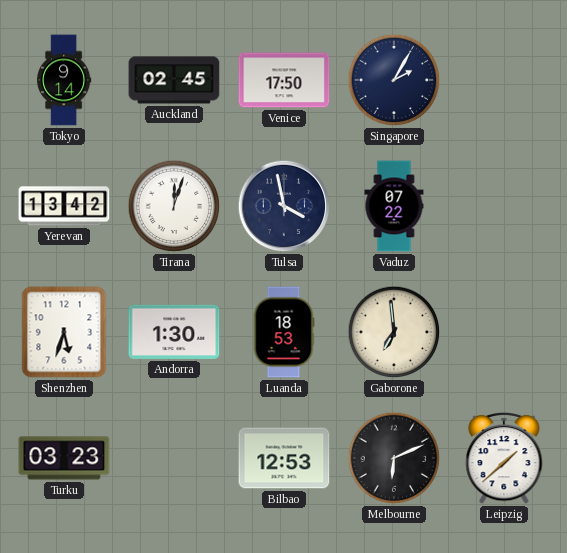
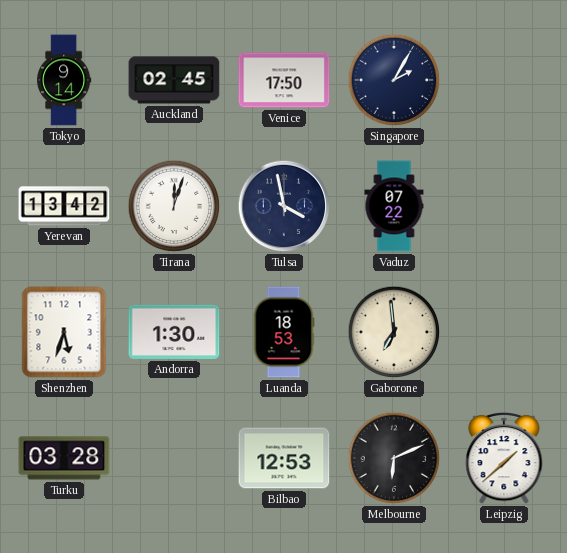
Turku: 03:23 -> 03:28 (64, 458)
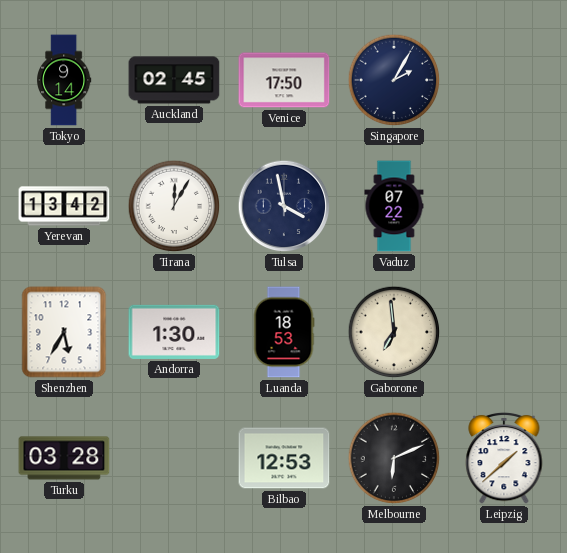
Tirana: 12:03 -> 12:05 (174, 206)
Shenzhen: 5:33 -> 5:35 (64, 332)
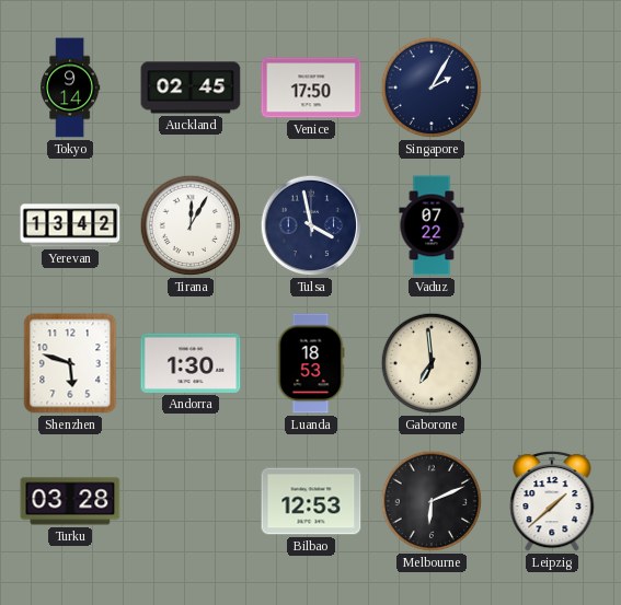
Shenzhen: 5:35 -> 5:48 (70, 363)
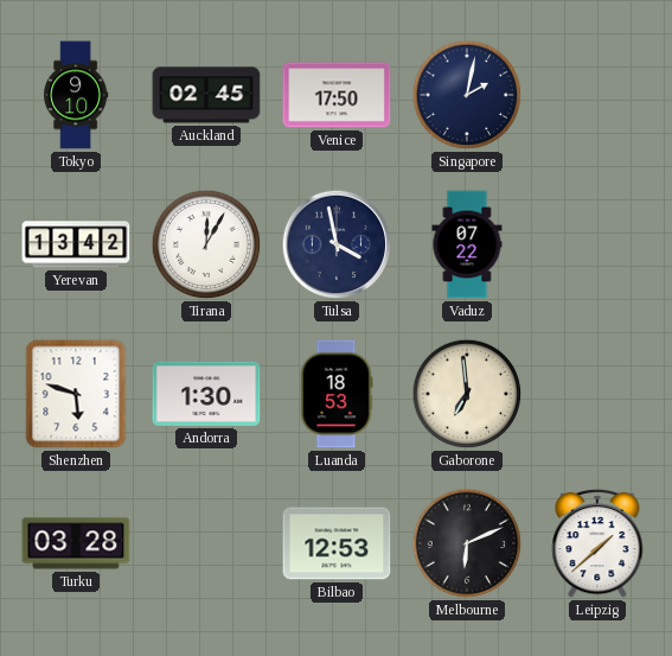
Tokyo: 9:14 -> 9:10 (77, 95)
Singapore: 2:05 -> 2:02 (467, 95)
